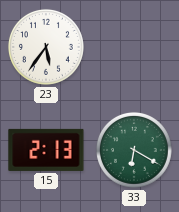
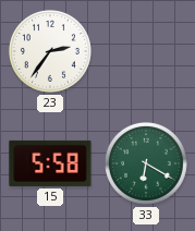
23: 5:36 -> 2:36 (50, 51)
15: 2:13 -> 5:58 (50, 163)
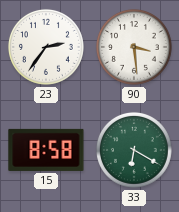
90: none -> 3:29 (134, 47)
15: 5:58 -> 8:58 (46, 150)
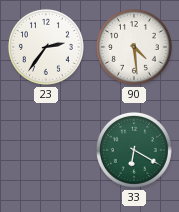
90: 3:29 -> 4:29 (134, 47)
15: 8:58 -> none (46, 150)
